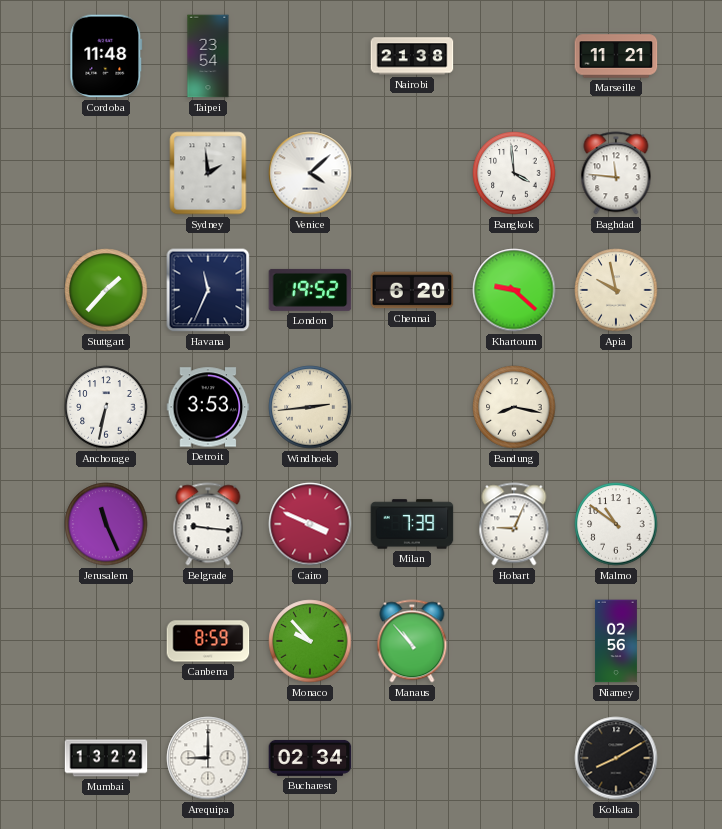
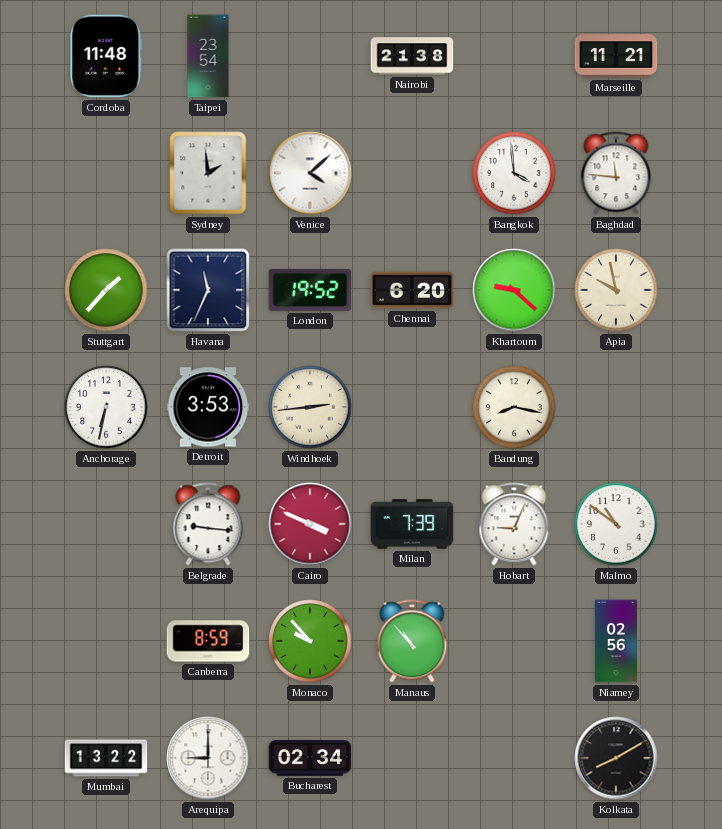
Jerusalem: 11:26 -> none (106, 524)
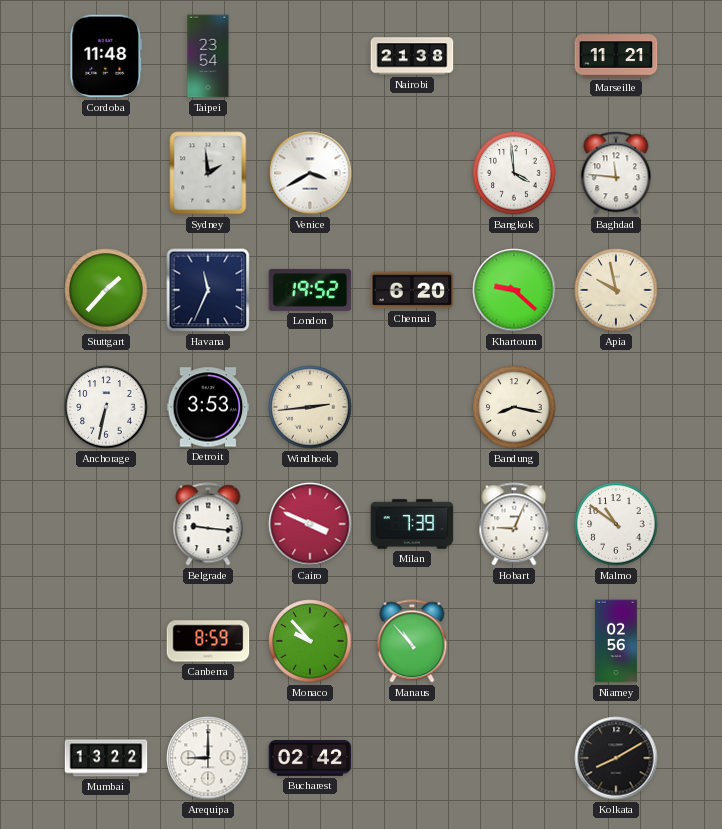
Venice: 4:08 -> 3:40 (310, 173)
Bucharest: 02:34 -> 02:42 (310, 758)
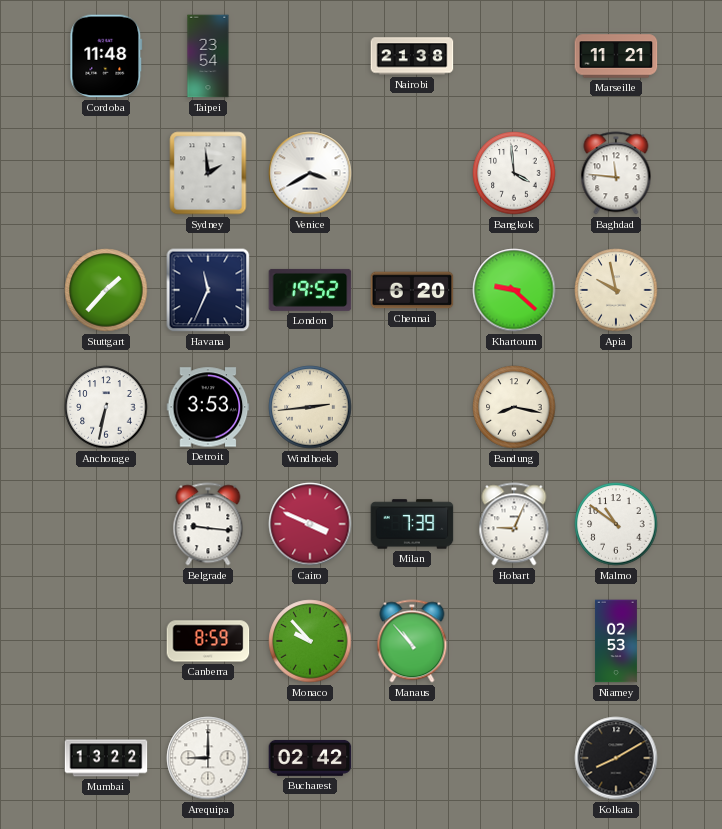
Niamey: 02:56 -> 02:53 (616, 641)
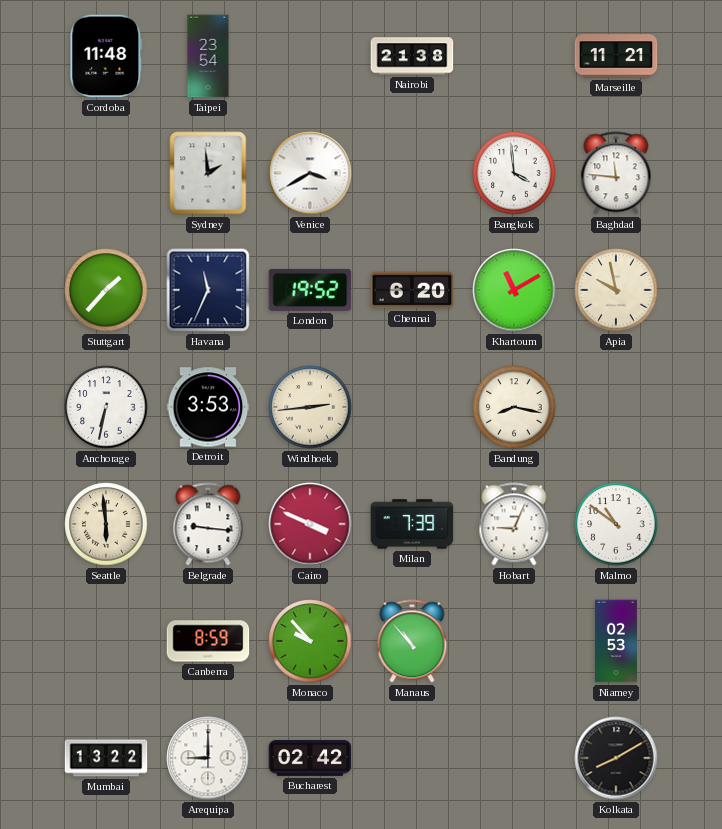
Khartoum: 9:22 -> 11:10 (514, 290)
Seattle: none -> 5:59 (106, 524)
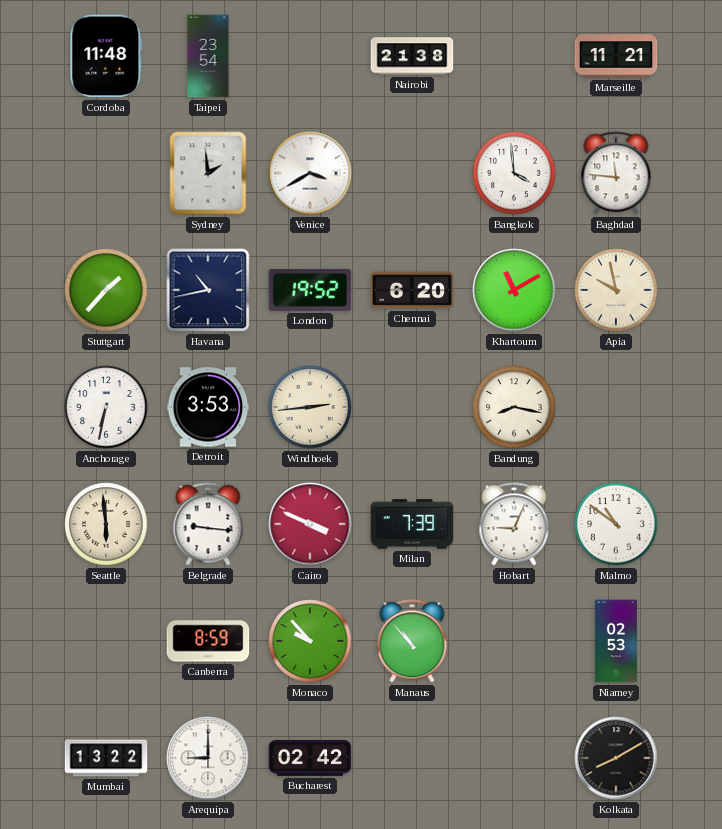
Havana: 11:34 -> 10:43 (208, 290)
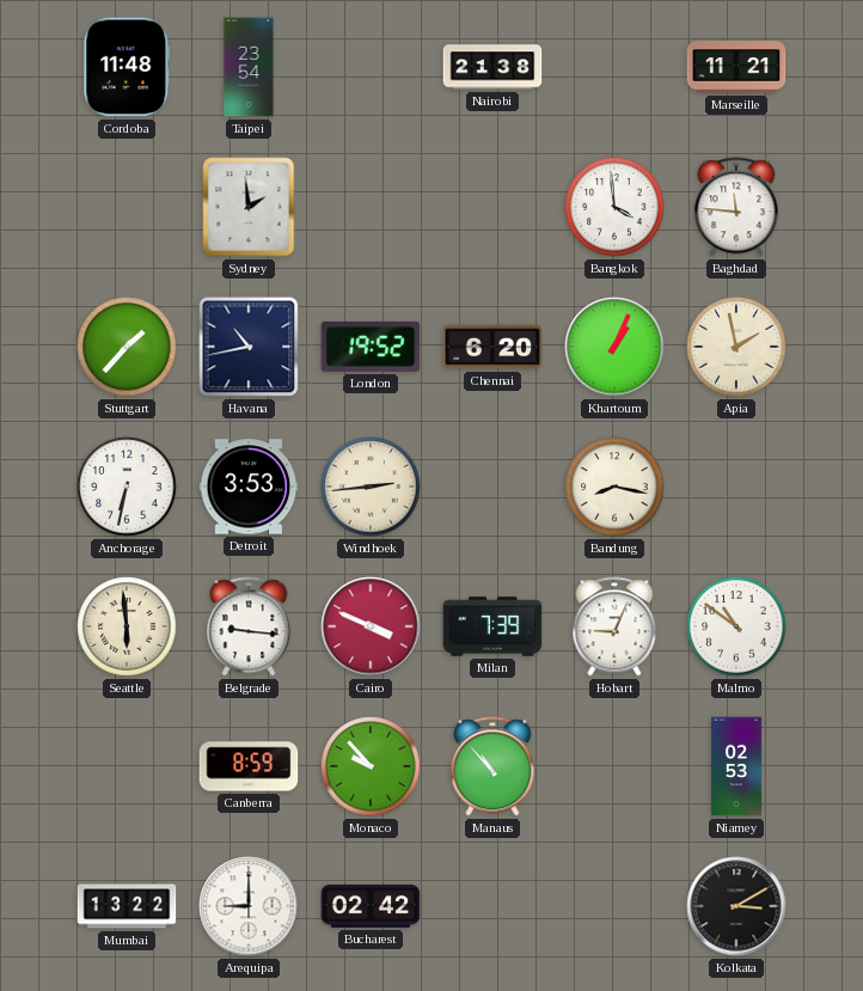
Venice: 3:40 -> none (310, 173)
Khartoum: 11:10 -> 1:04 (614, 347)
Apia: 9:58 -> 1:58 (736, 347)
Kolkata: 8:10 -> 3:10 (736, 906)
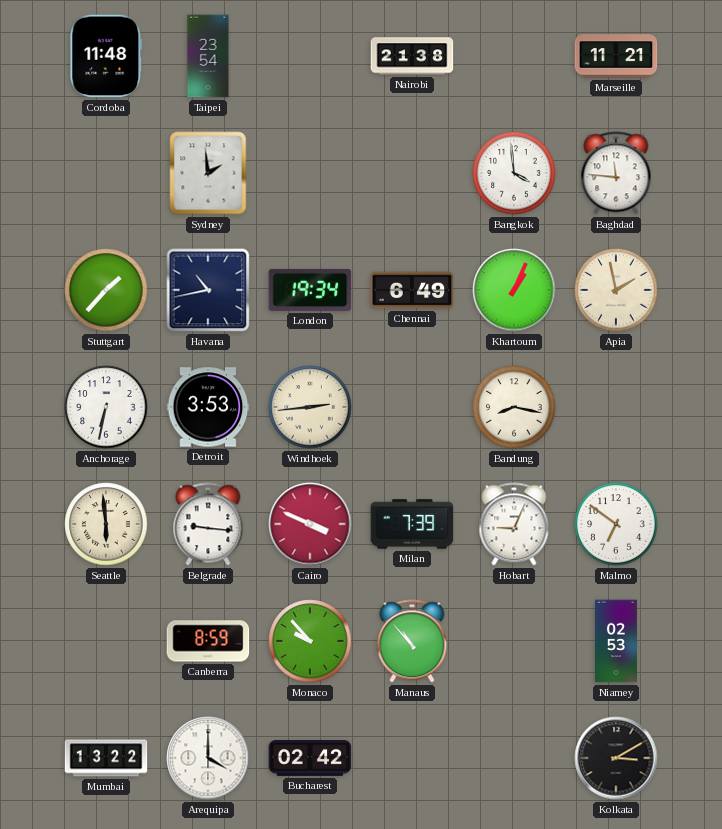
London: 19:52 -> 19:34 (310, 290)
Chennai: 6:20 -> 6:49 (412, 290)
Malmo: 10:51 -> 6:51 (616, 524)
Arequipa: 9:00 -> 4:00 (208, 758)
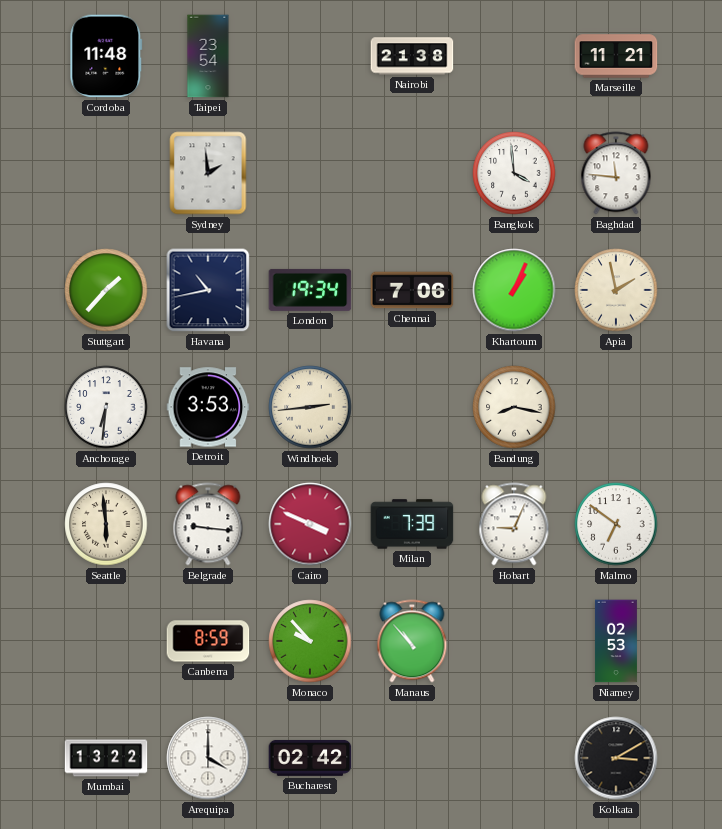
Chennai: 6:49 -> 7:06 (412, 290)
Anchorage: 6:32 -> 6:31 (106, 407)
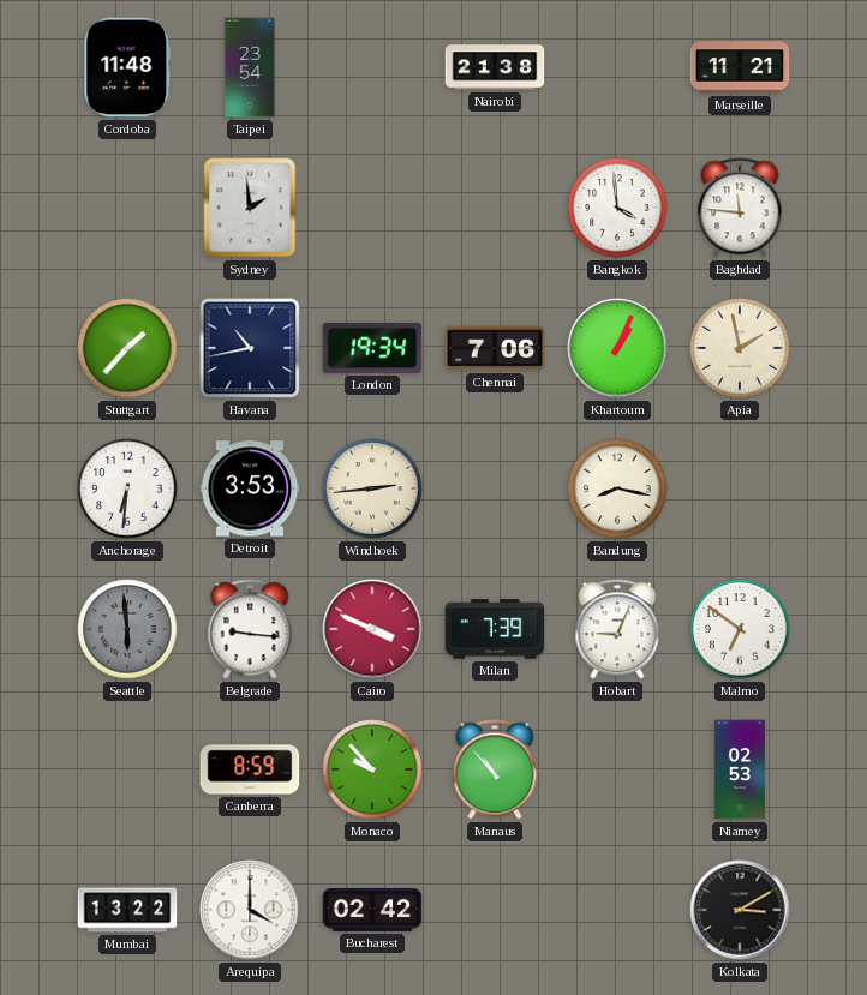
Seattle dial: cream -> grey (127, 629)
